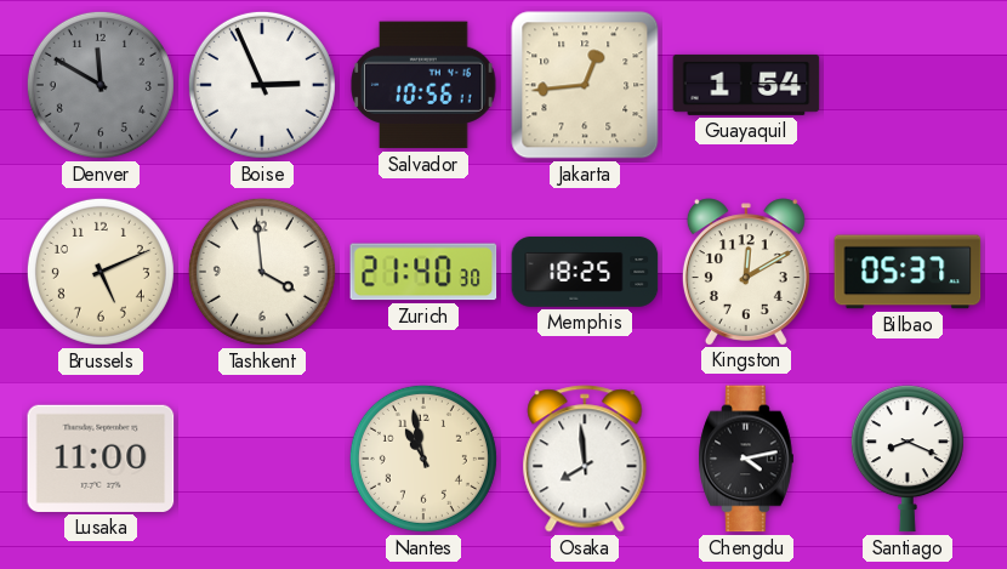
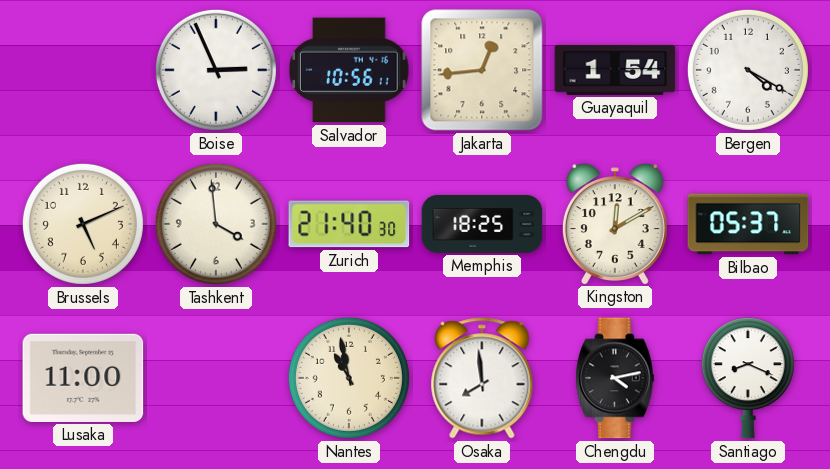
Denver: 11:50 -> none (101, 85)
Bergen: none -> 4:20 (748, 70)
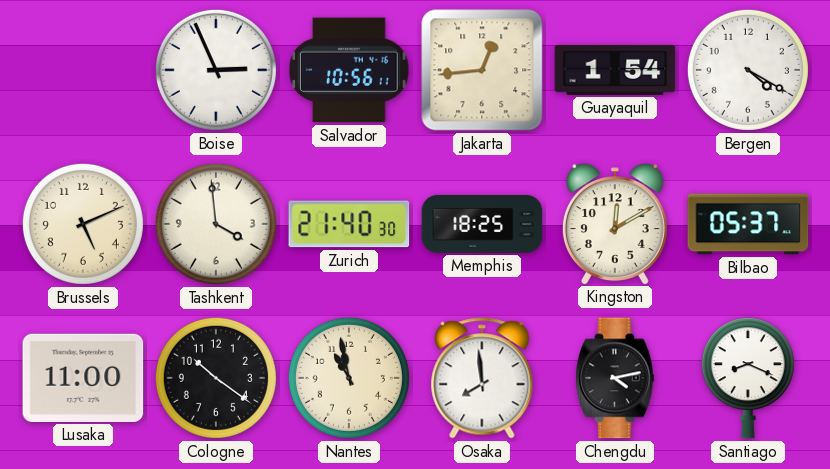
Cologne: none -> 10:21 (216, 378)
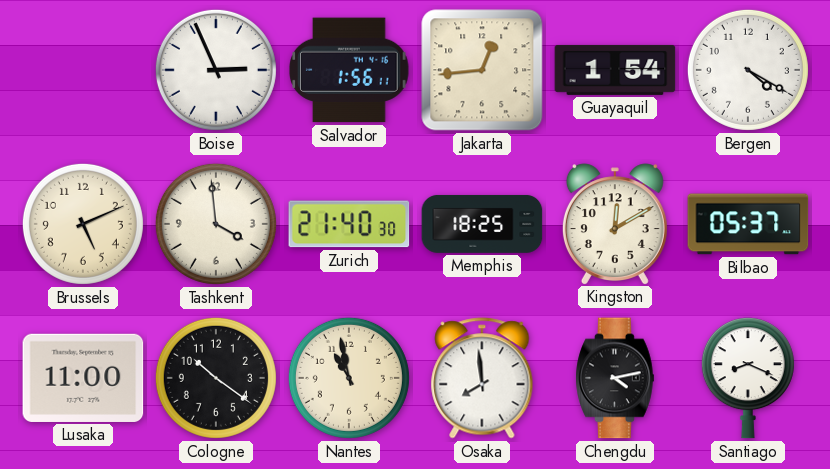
Salvador: 10:56 -> 1:56 (349, 70)
